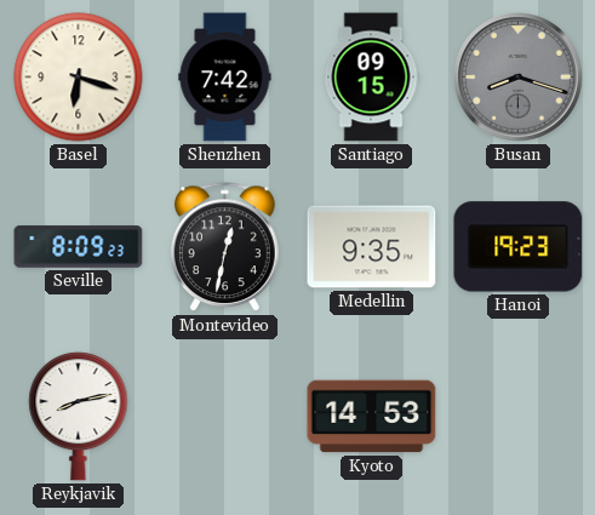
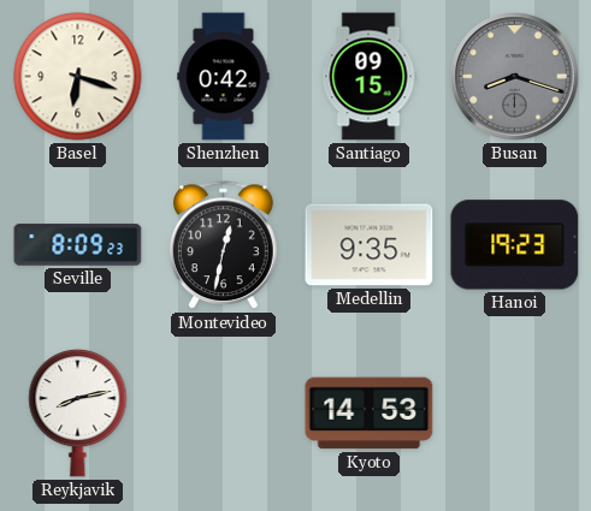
Shenzhen: 7:42 -> 0:42 (224, 77)
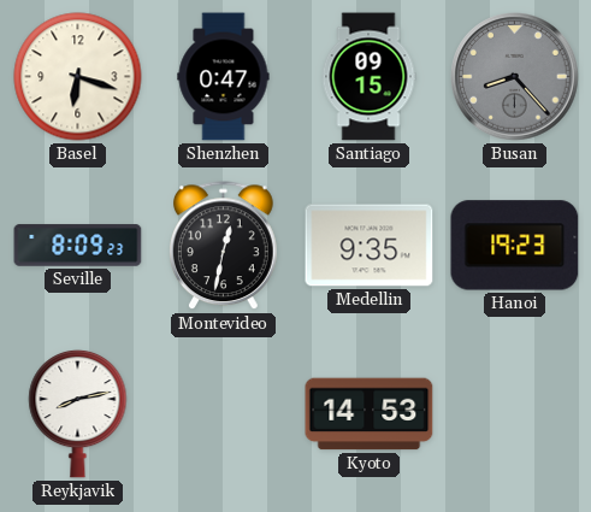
Shenzhen: 0:42 -> 0:47 (224, 77)
Busan: 8:18 -> 8:23 (515, 77)
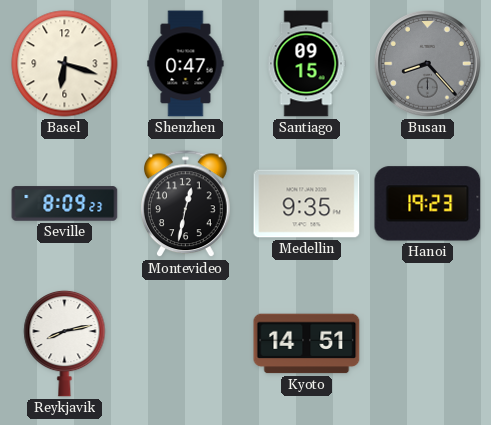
Kyoto: 14:53 -> 14:51 (307, 344)
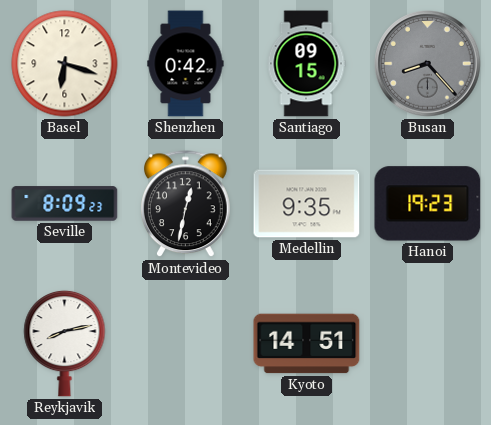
Shenzhen: 0:47 -> 0:42 (186, 64)
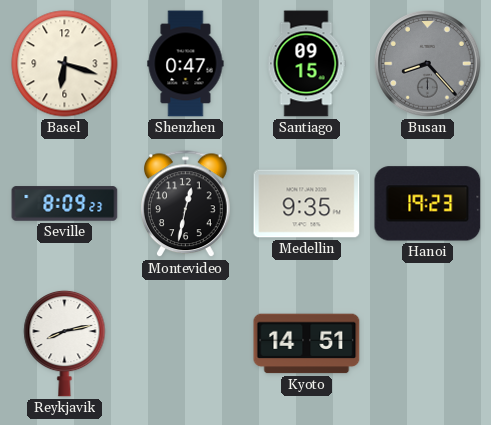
Shenzhen: 0:42 -> 0:47 (186, 64)
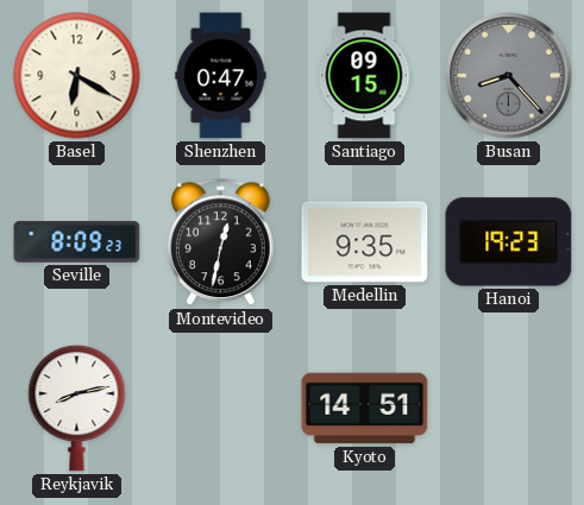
Basel: 6:18 -> 6:20 (77, 76)
